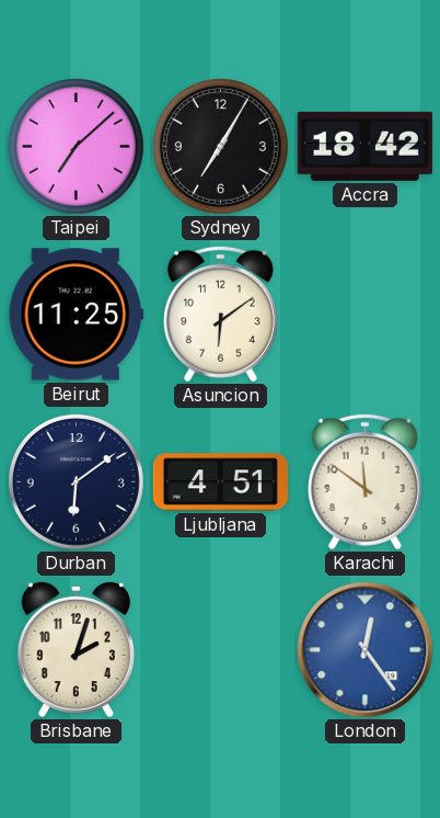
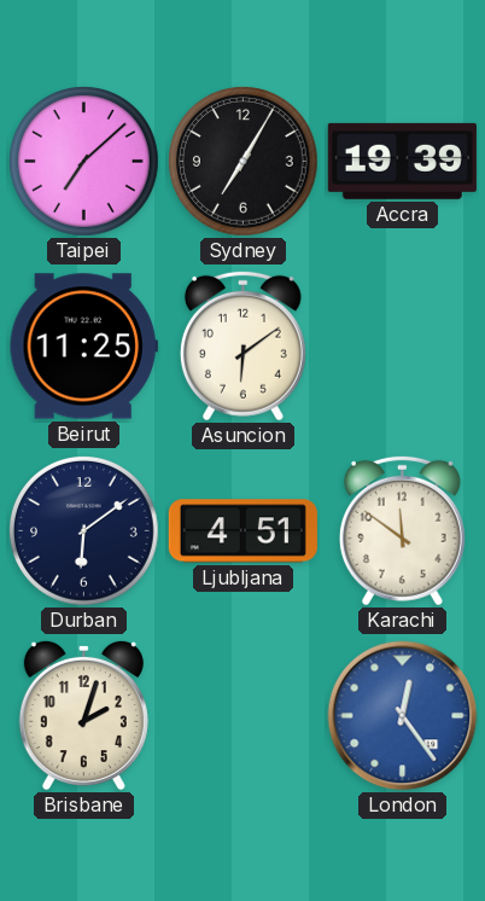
Accra: 18:42 -> 19:39 (402, 161)
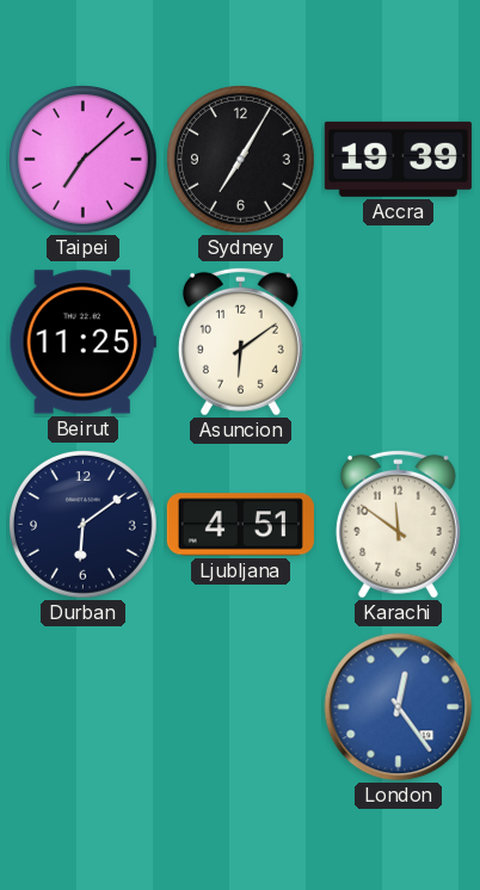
Brisbane: 2:03 -> none (83, 715)
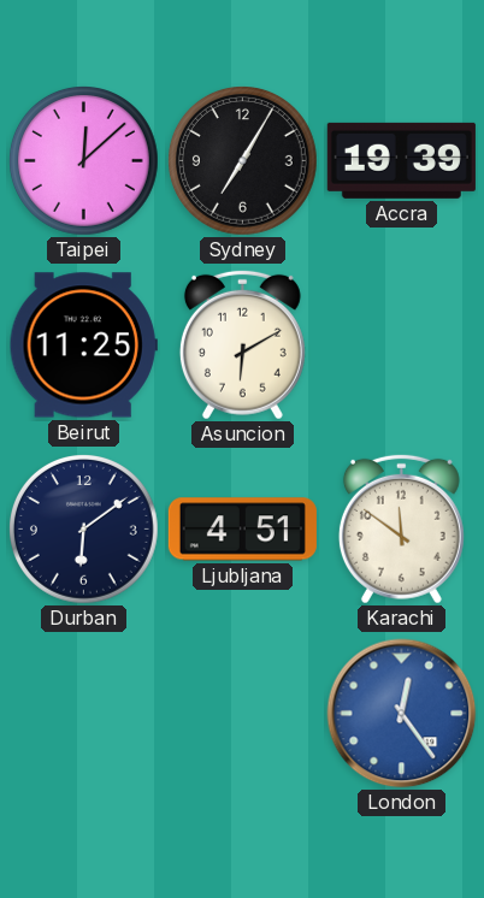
Taipei: 7:08 -> 12:08 (84, 161)
Asuncion: 6:09 -> 6:10 (242, 344)
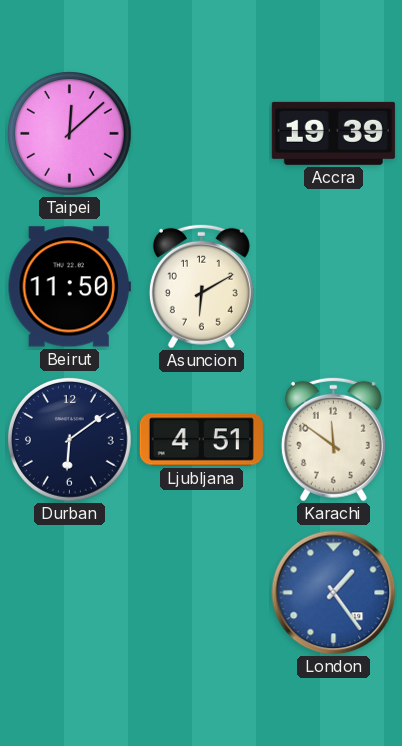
Sydney: 7:05 -> none (243, 161)
Beirut: 11:25 -> 11:50 (69, 287)
London: 12:24 -> 1:24 (334, 593)
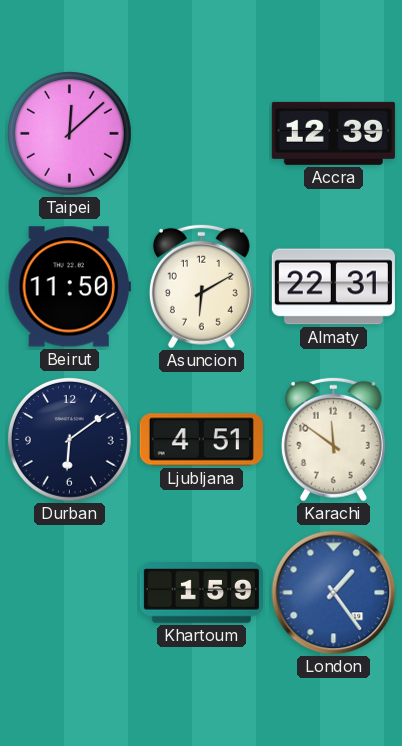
Accra: 19:39 -> 12:39 (333, 133)
Almaty: none -> 22:31 (333, 287)
Khartoum: none -> 1:59 (201, 593)
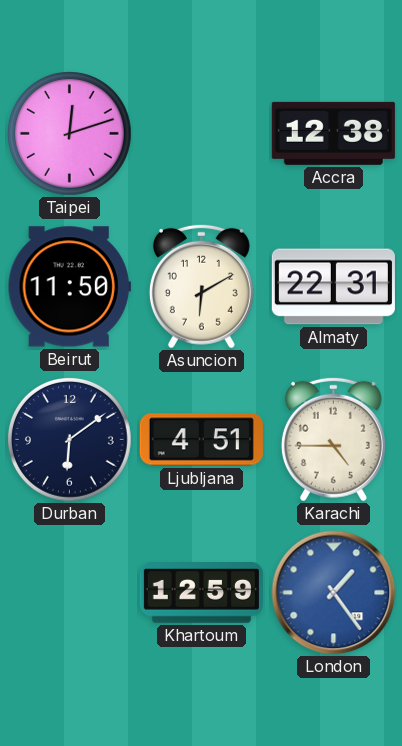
Taipei: 12:08 -> 12:12 (70, 134)
Accra: 12:39 -> 12:38 (333, 133)
Karachi: 11:51 -> 4:45 (333, 439)
Khartoum: 1:59 -> 12:59 (201, 593)
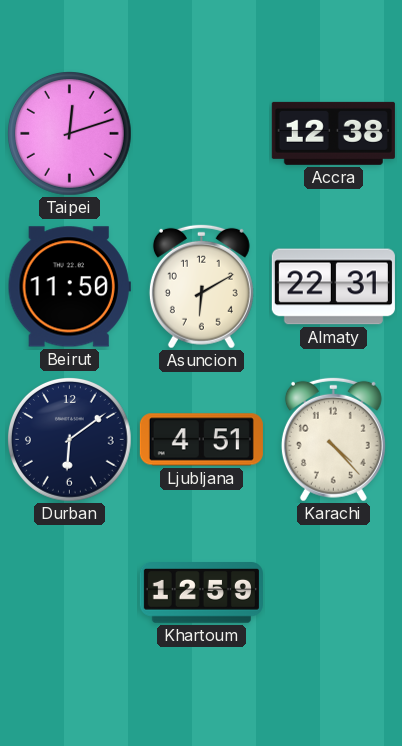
Karachi: 4:45 -> 4:23 (333, 439)
London: 1:24 -> none (334, 593)
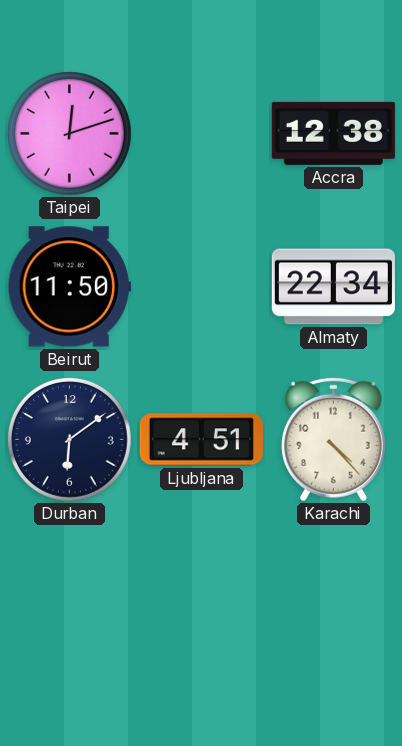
Asuncion: 6:10 -> none (201, 286)
Almaty: 22:31 -> 22:34 (333, 287)
Khartoum: 12:59 -> none (201, 593)
